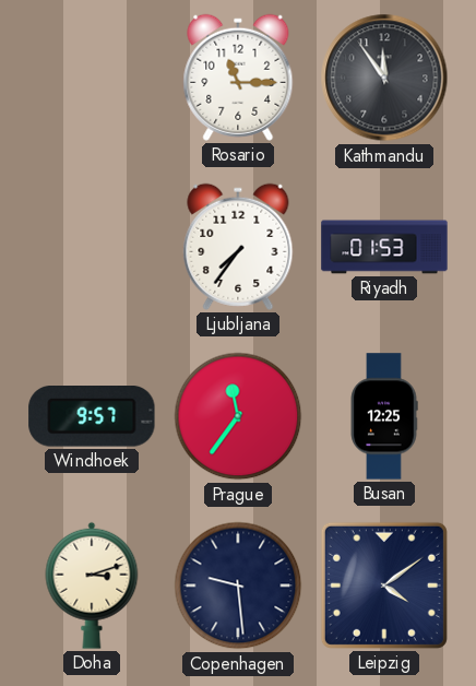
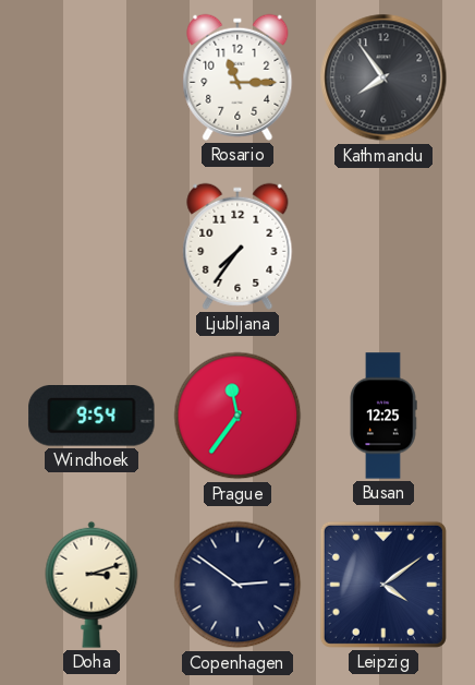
Kathmandu: 11:54 -> 7:54 (383, 77)
Riyadh: 01:53 -> none (384, 247)
Windhoek: 9:57 -> 9:54 (92, 416)
Copenhagen: 9:29 -> 2:51 (237, 585)
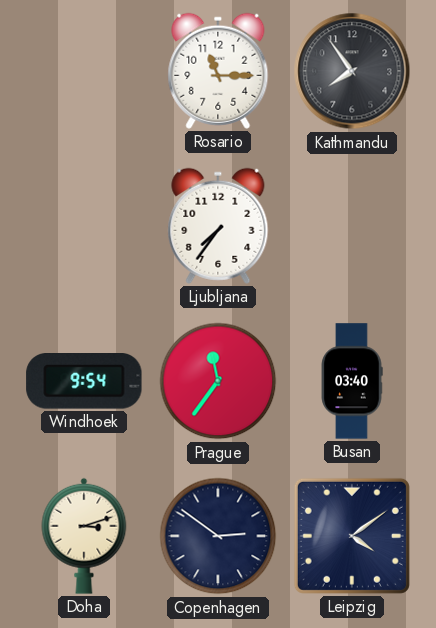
Busan: 12:25 -> 03:40 (352, 381)
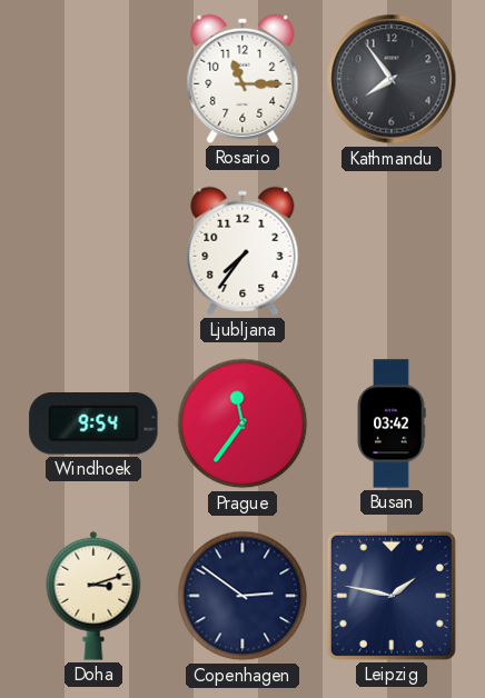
Busan: 03:40 -> 03:42 (392, 423)
Leipzig: 4:09 -> 1:47 (392, 596)
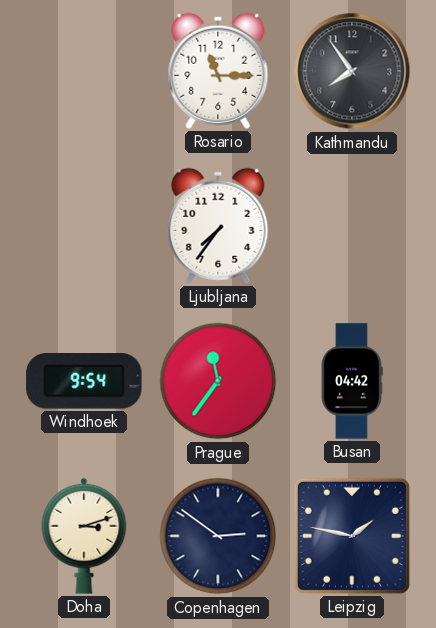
Busan: 03:42 -> 04:42 (352, 381)
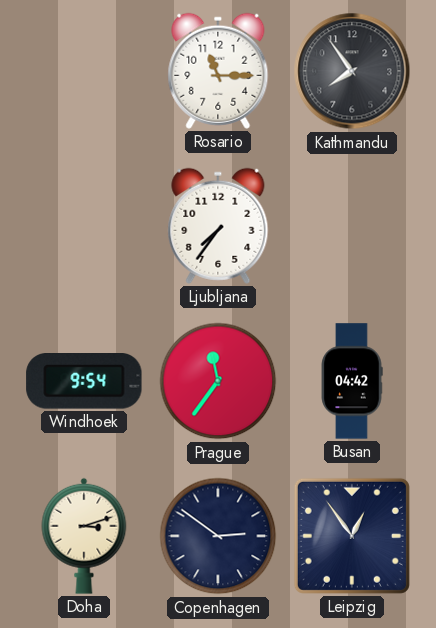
Leipzig: 1:47 -> 12:54 (352, 536)
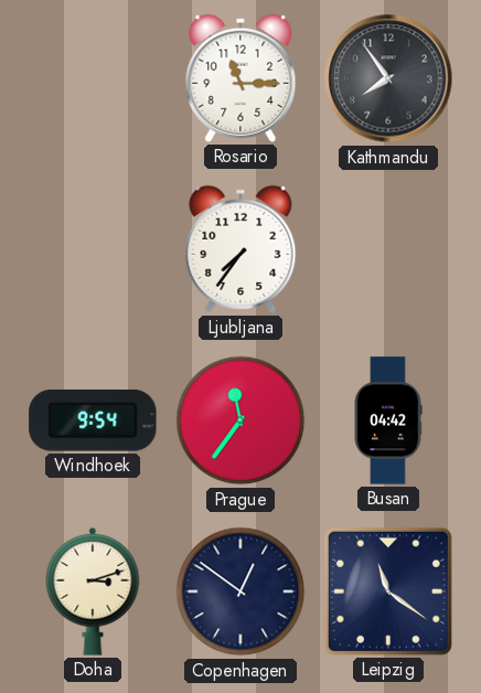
Copenhagen: 2:51 -> 12:51 (240, 591)
Leipzig: 12:54 -> 11:21 (388, 591)
